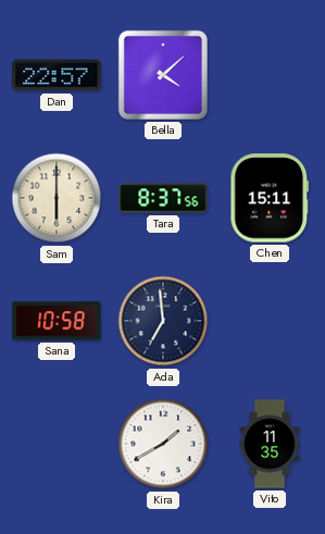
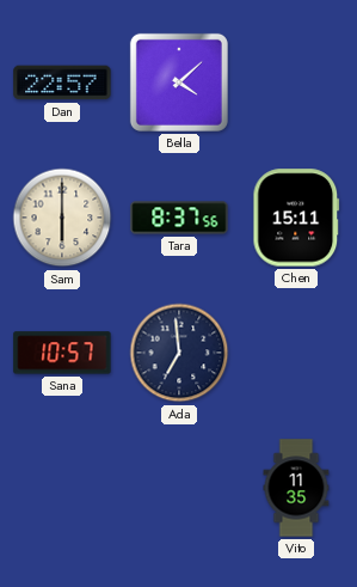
Sana: 10:58 -> 10:57 (62, 353)
Kira: 1:40 -> none (163, 444)
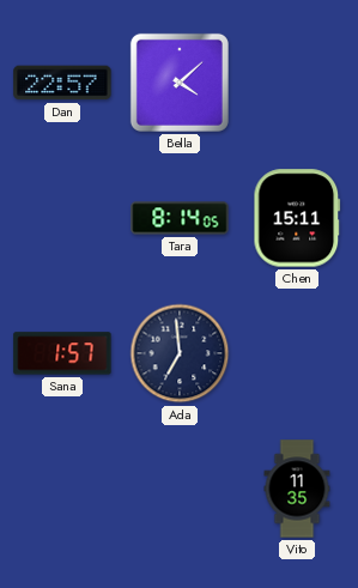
Sam: 6:00 -> none (62, 218)
Tara: 8:37 -> 8:14 (180, 218)
Sana: 10:57 -> 1:57 (62, 353)
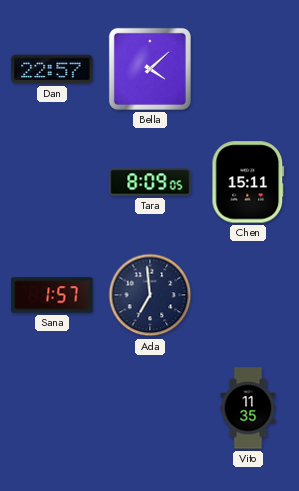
Tara: 8:14 -> 8:09 (150, 182)
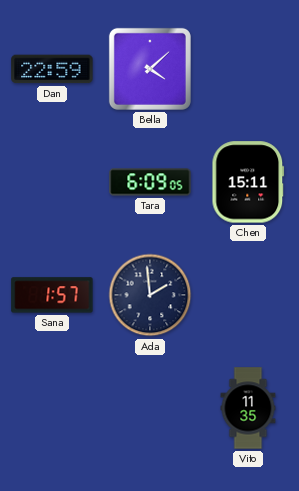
Dan: 22:57 -> 22:59 (52, 69)
Tara: 8:09 -> 6:09 (150, 182)
Ada: 6:59 -> 1:59 (150, 295)
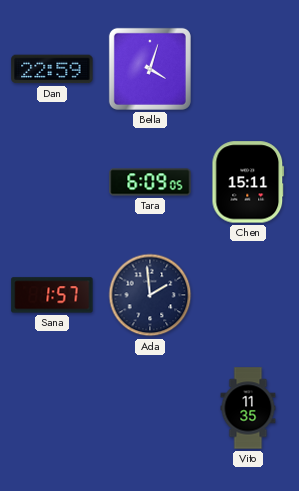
Bella: 4:08 -> 4:03 (150, 69)
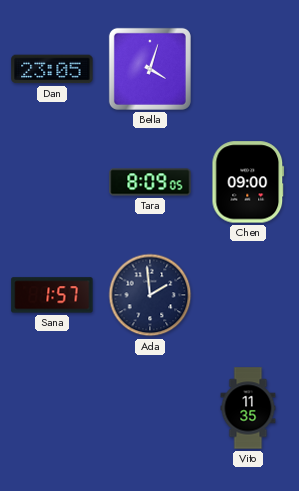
Dan: 22:59 -> 23:05 (52, 69)
Tara: 6:09 -> 8:09 (150, 182)
Chen: 15:11 -> 09:00 (248, 182)
